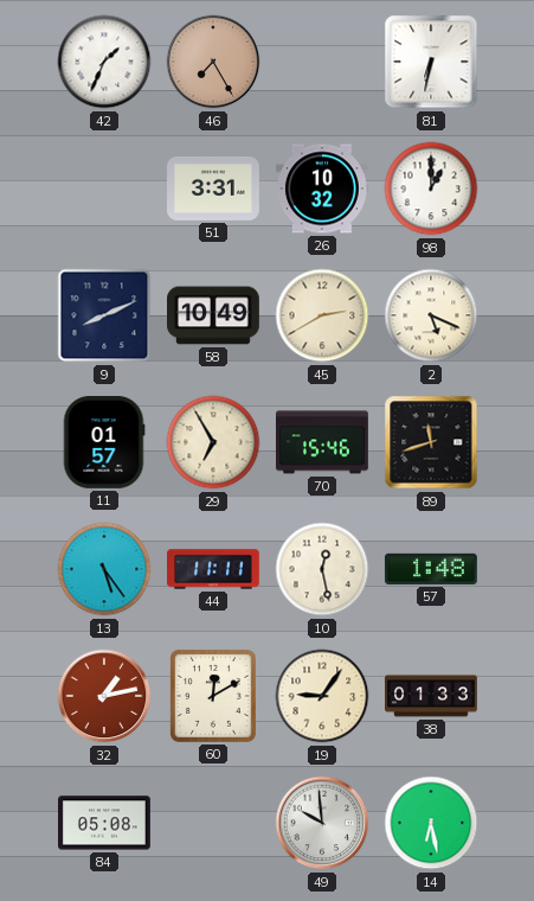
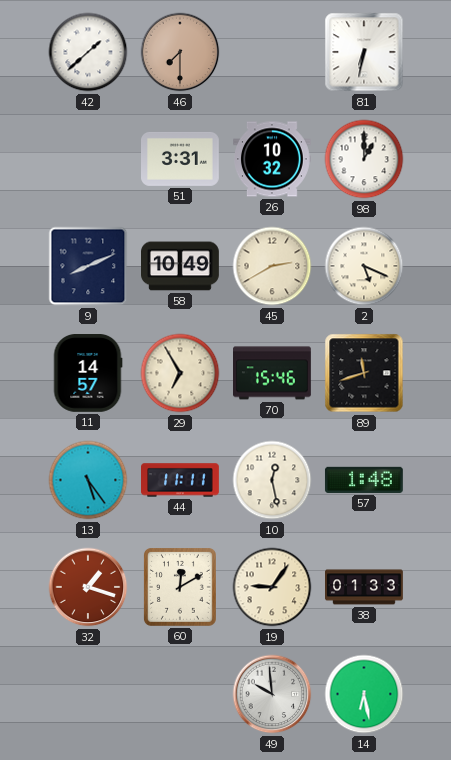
42: 1:34 -> 1:38 (88, 52)
46: 7:25 -> 7:30 (180, 52)
11: 01:57 -> 14:57 (88, 374)
32: 1:13 -> 1:18 (88, 587)
84: 05:08 -> none (105, 823)
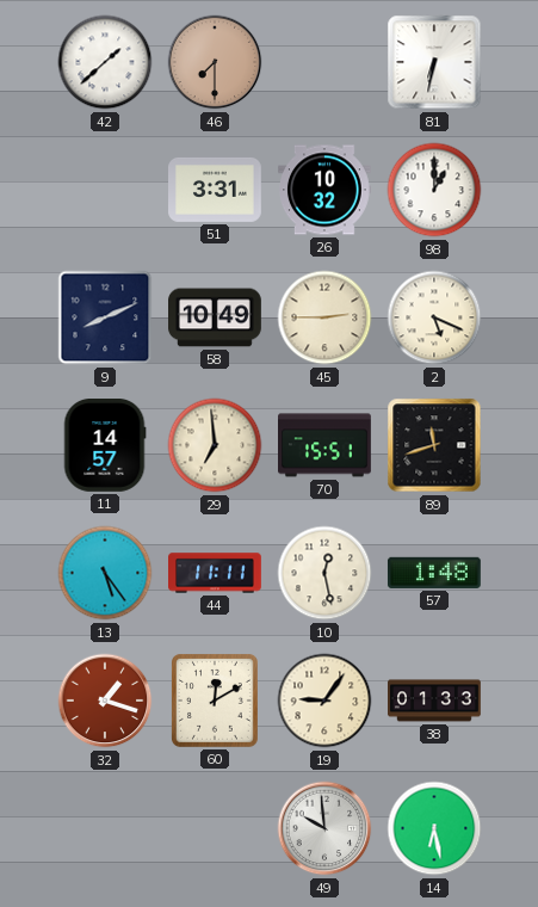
45: 2:40 -> 2:45 (324, 317)
29: 6:55 -> 6:59 (215, 445)
70: 15:46 -> 15:51 (326, 445)
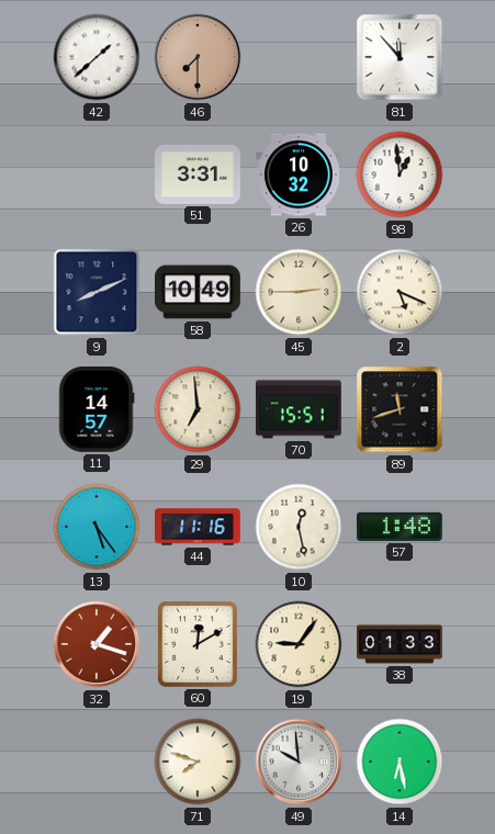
81: 6:32 -> 11:53 (400, 57)
98: 1:00 -> 12:59 (400, 174)
44: 11:11 -> 11:16 (199, 527)
71: none -> 7:48 (198, 762)
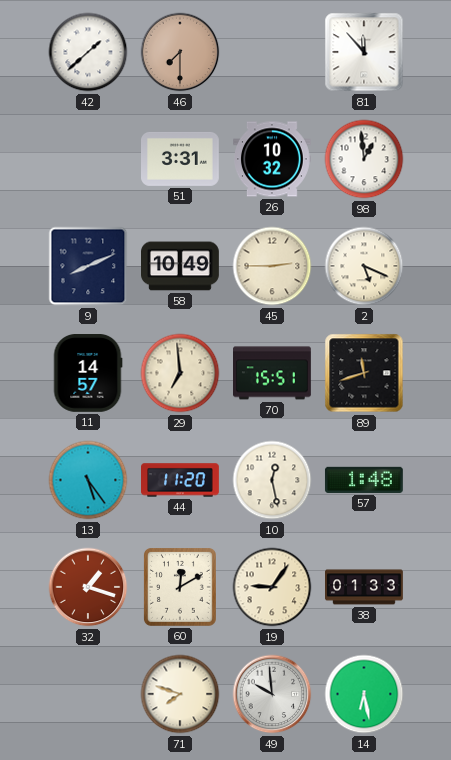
44: 11:16 -> 11:20 (181, 480)
